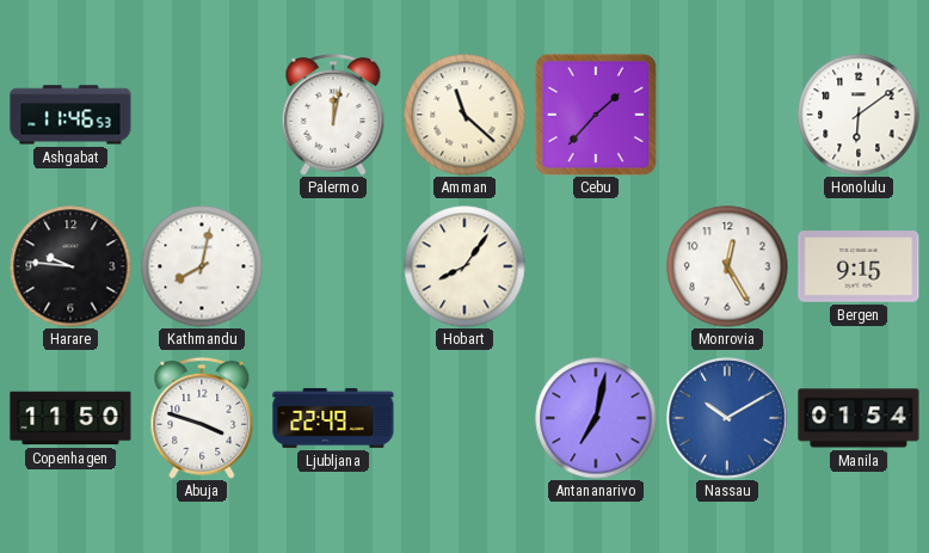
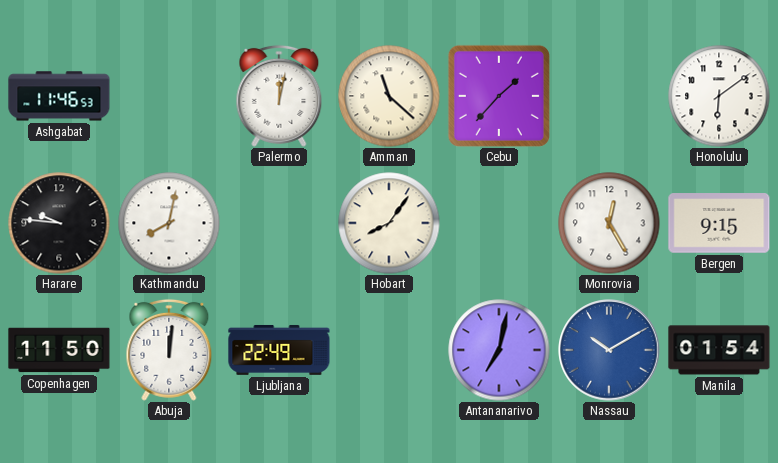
Abuja: 3:48 -> 12:01 (169, 350)
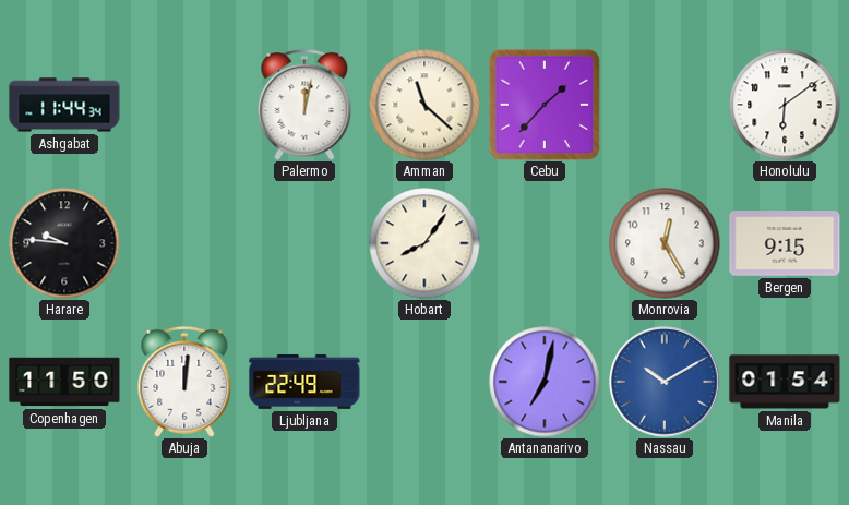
Ashgabat: 11:46 -> 11:44 (64, 105)
Kathmandu: 8:02 -> none (169, 223)
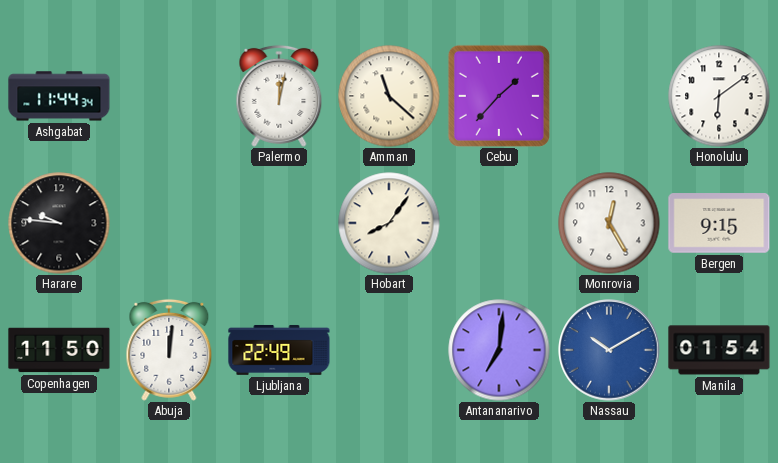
Antananarivo: 7:02 -> 7:01 (499, 350)
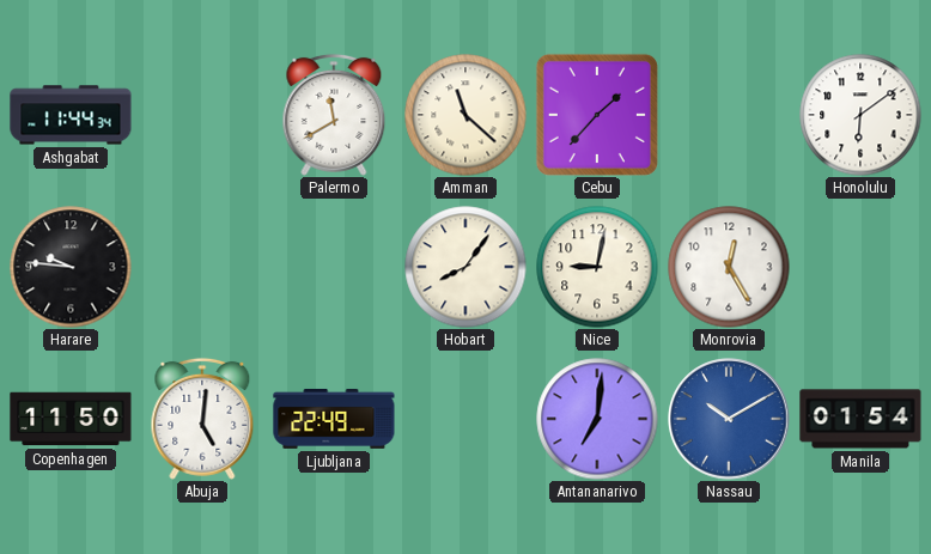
Palermo: 12:02 -> 11:40 (334, 115)
Nice: none -> 9:02 (597, 267)
Bergen: 9:15 -> none (719, 223)
Abuja: 12:01 -> 5:01 (202, 419)
